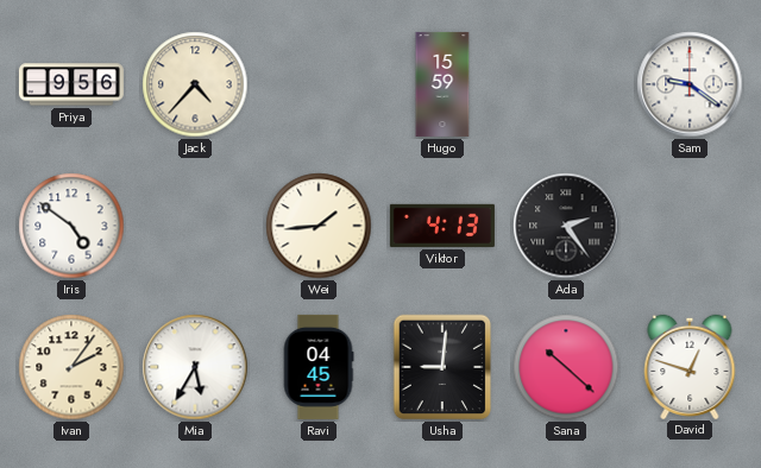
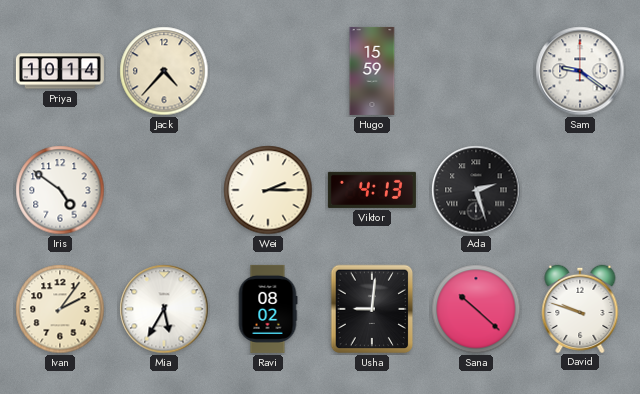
Priya: 9:56 -> 10:14 (60, 71)
Wei: 1:44 -> 2:15 (268, 190)
Ada: 2:24 -> 2:27 (476, 190)
Ravi: 04:45 -> 08:02 (268, 309)
David: 12:48 -> 9:48 (580, 308)
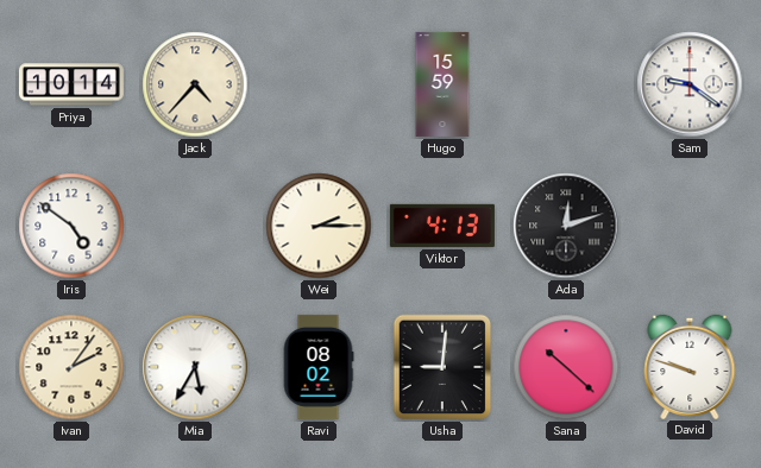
Ada: 2:27 -> 12:12 (566, 226)
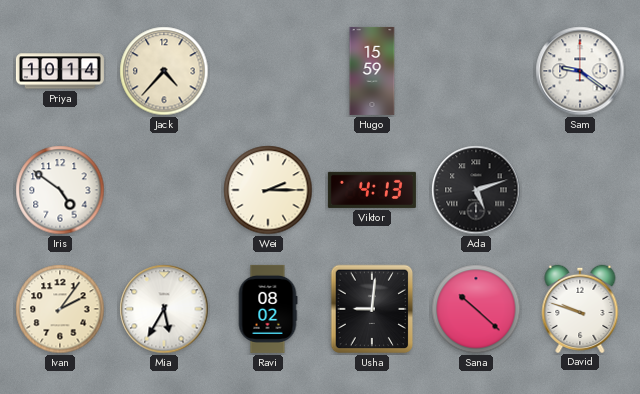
Ada: 12:12 -> 5:12 (476, 190)
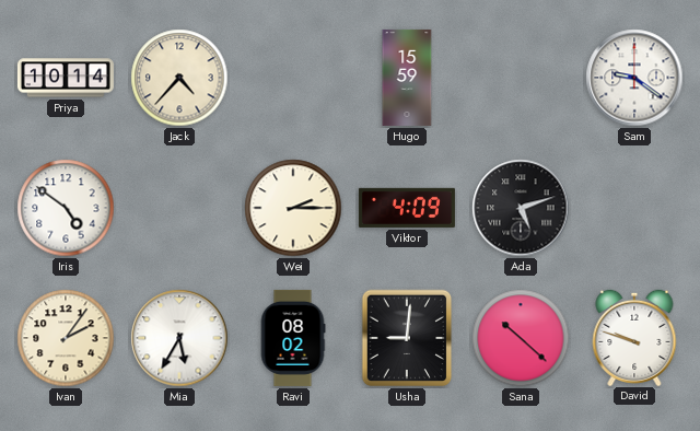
Viktor: 4:13 -> 4:09 (407, 208)
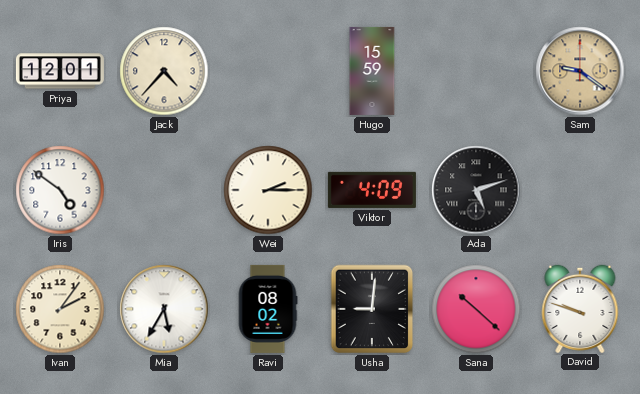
Priya: 10:14 -> 12:01 (60, 71)
Sam dial: white -> champagne (580, 71)
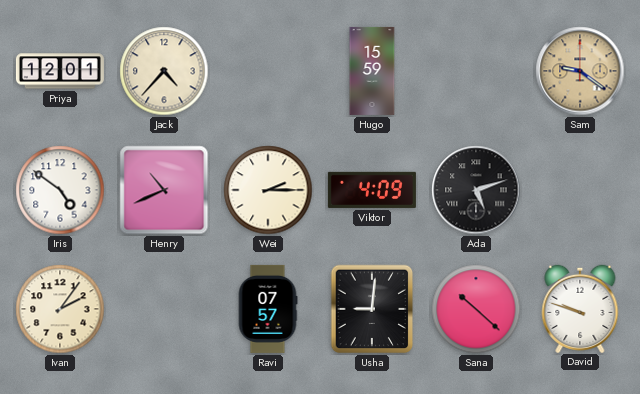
Henry: none -> 10:41 (164, 190)
Mia: 5:35 -> none (164, 309)
Ravi: 08:02 -> 07:57 (268, 309)
